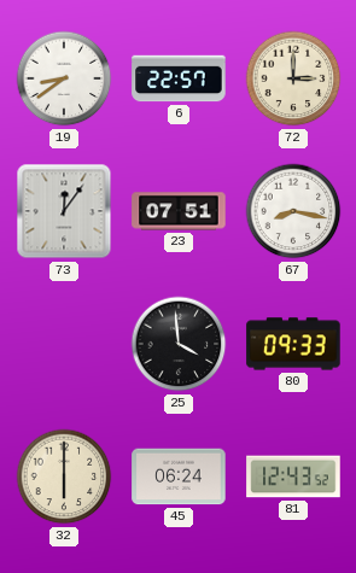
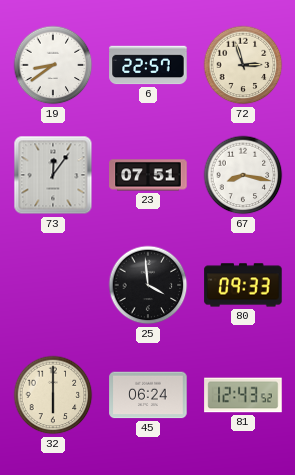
72: 3:00 -> 2:57 (243, 65)
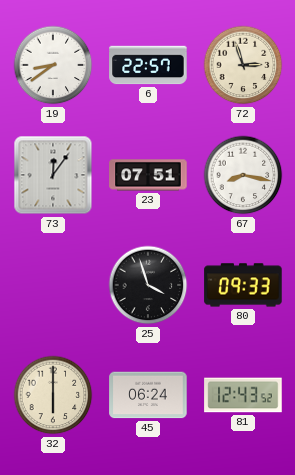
25: 3:59 -> 3:57 (148, 285)
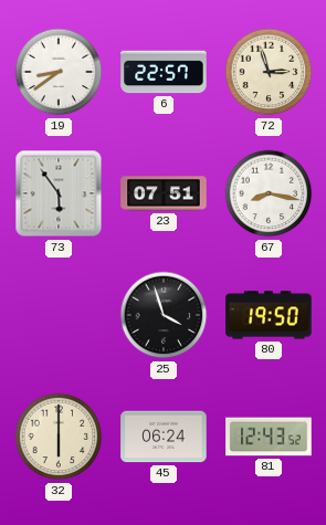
73: 12:06 -> 5:54 (59, 193)
80: 09:33 -> 19:50 (269, 315)
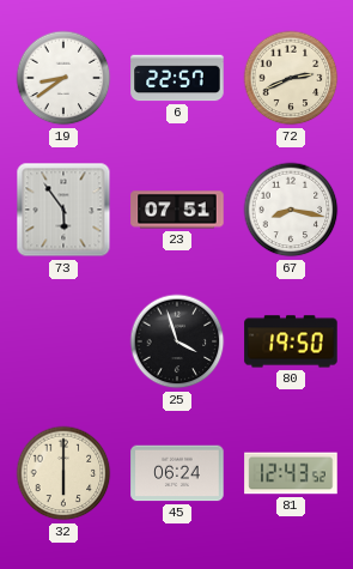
72: 2:57 -> 2:41 (291, 78)
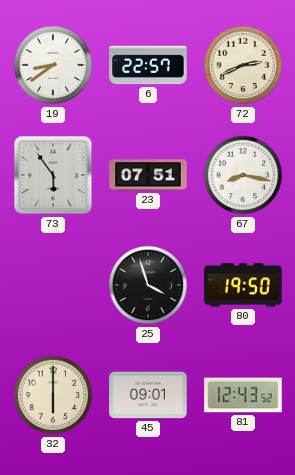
45: 06:24 -> 09:01 (148, 395)
